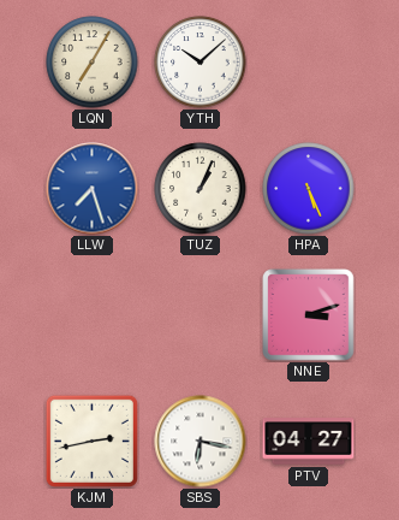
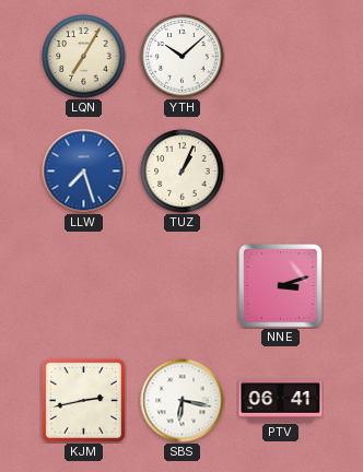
HPA: 5:26 -> none (309, 189)
PTV: 04:27 -> 06:41 (281, 401)
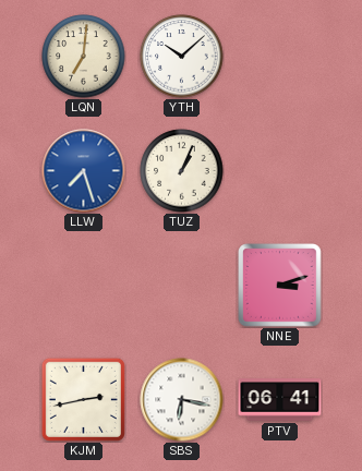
LQN: 7:05 -> 7:01 (84, 57)
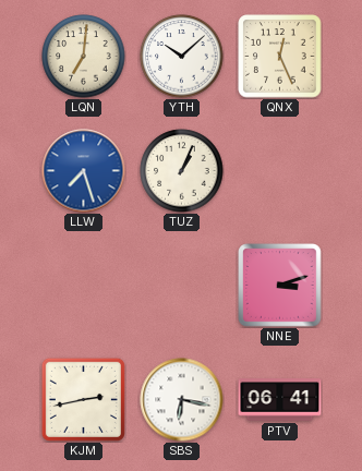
QNX: none -> 12:26 (280, 57)
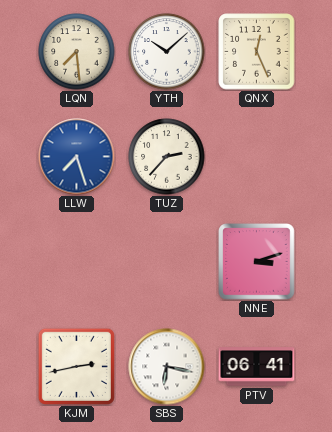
LQN: 7:01 -> 7:29 (77, 52)
TUZ: 1:04 -> 2:37 (167, 157)
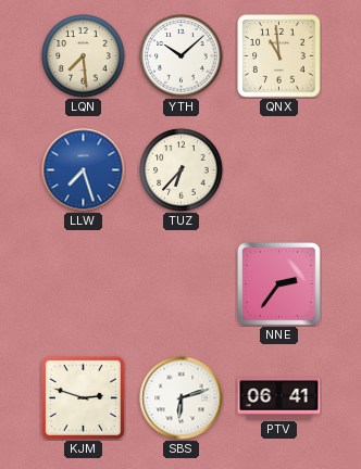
QNX: 12:26 -> 10:59 (279, 56)
TUZ: 2:37 -> 6:37 (182, 170)
NNE: 3:12 -> 2:36 (279, 284)
KJM: 2:43 -> 2:48 (83, 397)
SBS: 6:17 -> 6:12 (182, 398)
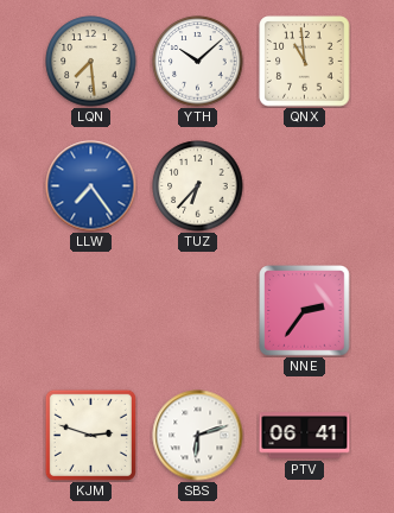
LLW: 7:27 -> 7:24 (91, 186)
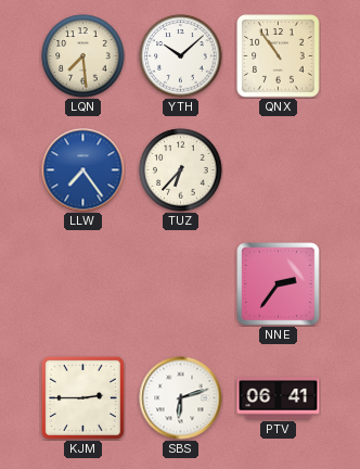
QNX: 10:59 -> 10:54 (279, 56)
KJM: 2:48 -> 2:45 (82, 397)
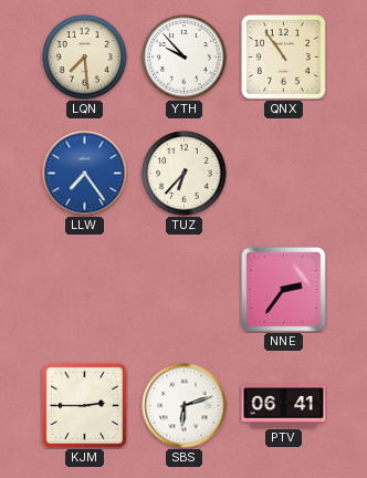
YTH: 10:08 -> 9:53 (185, 58)
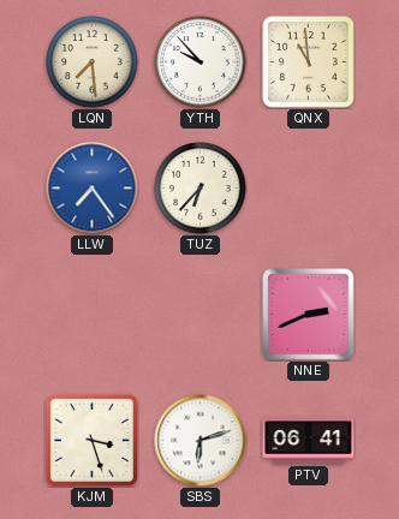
QNX: 10:54 -> 10:59 (309, 62)
NNE: 2:36 -> 2:41 (309, 315)
KJM: 2:45 -> 3:27 (91, 440)
